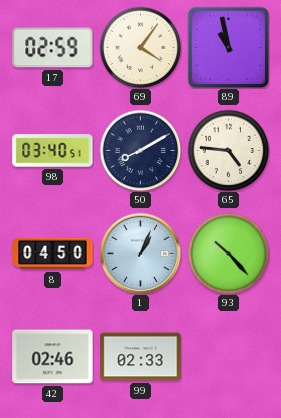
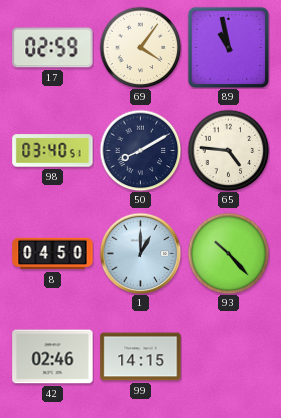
1: 1:04 -> 1:00 (140, 253)
99: 02:33 -> 14:15 (141, 357)
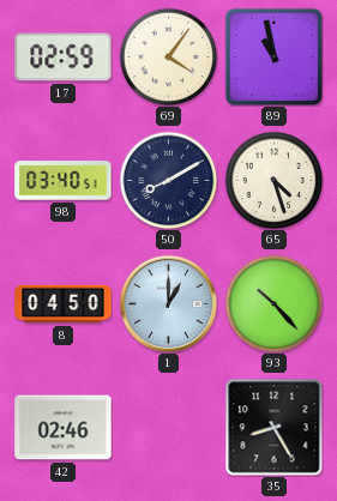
65: 4:46 -> 4:27 (273, 180)
99: 14:15 -> none (141, 357)
35: none -> 8:25 (273, 427)
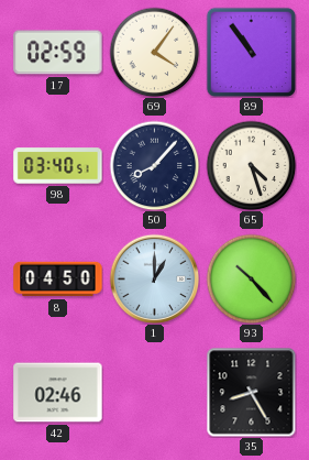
89: 10:58 -> 10:54 (251, 52)
50: 8:10 -> 8:07 (154, 165)
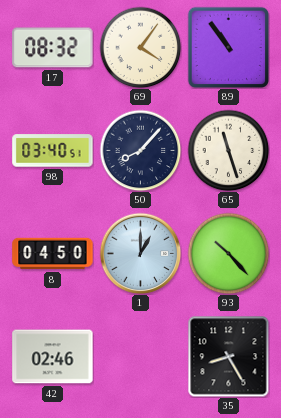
17: 02:59 -> 08:32 (53, 48)
65: 4:27 -> 11:27 (228, 150)
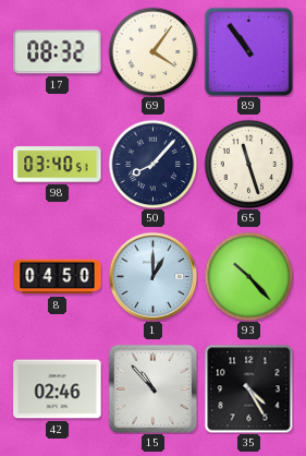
15: none -> 10:53 (152, 388)
35: 8:25 -> 4:25 (248, 388)
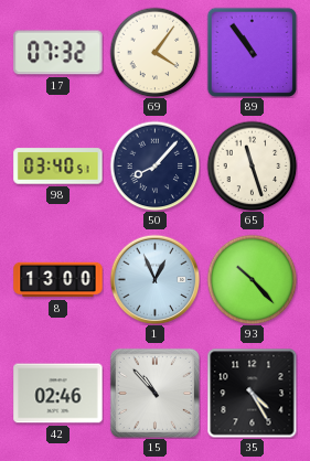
17: 08:32 -> 07:32 (58, 53)
8: 04:50 -> 13:00 (58, 280)
1: 1:00 -> 12:56 (154, 279)
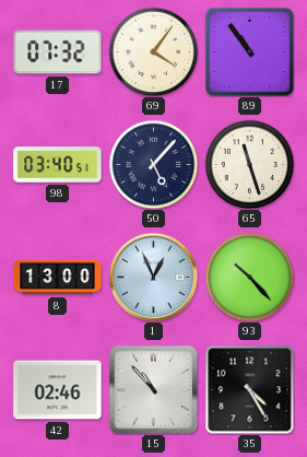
50: 8:07 -> 5:07 (153, 164)
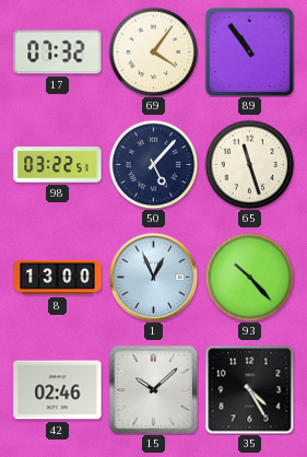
98: 03:40 -> 03:22 (58, 165)
15: 10:53 -> 10:08 (153, 389)
